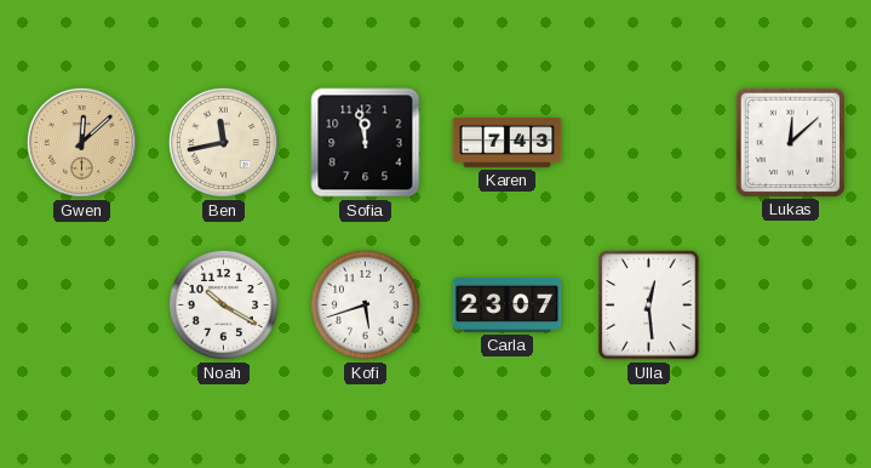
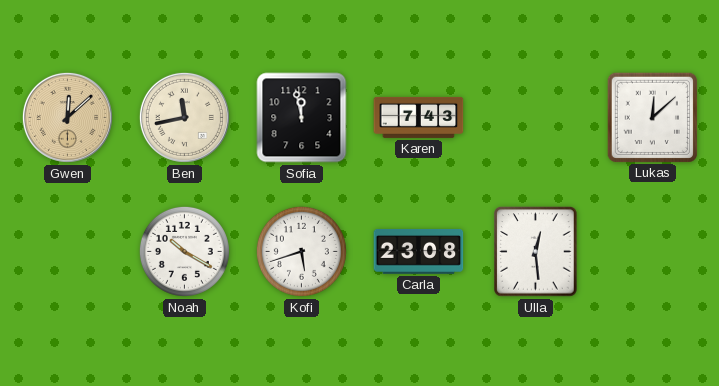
Carla: 23:07 -> 23:08 (419, 252)
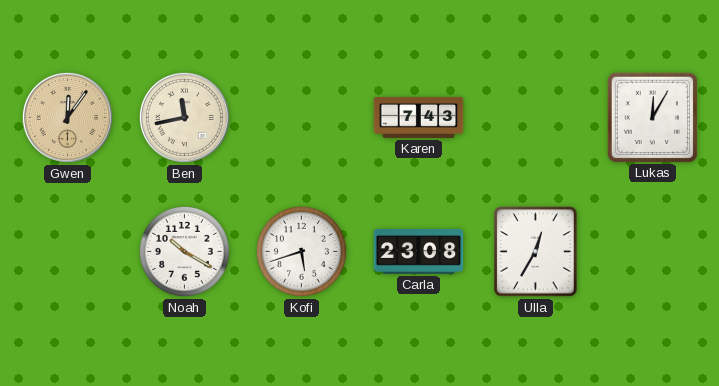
Gwen: 12:08 -> 12:06 (67, 117)
Sofia: 11:58 -> none (302, 118)
Lukas: 12:08 -> 12:05 (652, 117)
Ulla: 12:29 -> 12:35 (536, 252)
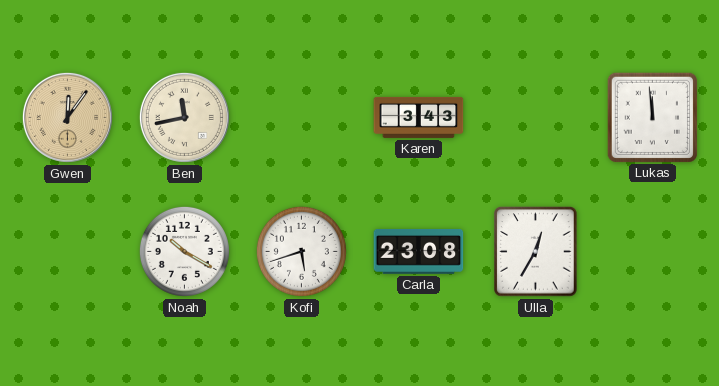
Karen: 7:43 -> 3:43 (419, 117)
Lukas: 12:05 -> 11:59 (652, 117)
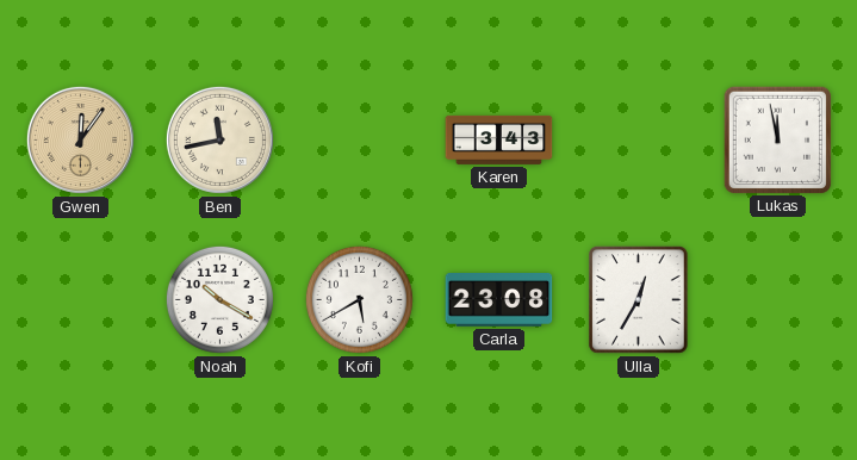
Lukas: 11:59 -> 11:58 (777, 139)
Kofi: 5:42 -> 5:40 (359, 299)
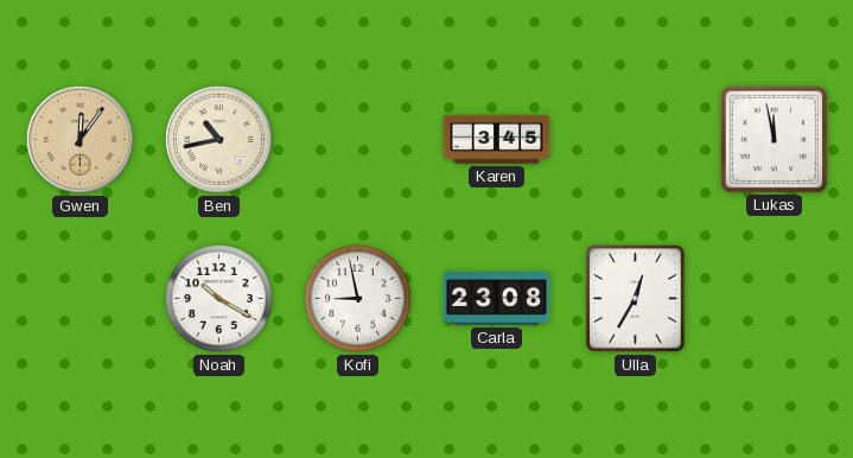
Ben: 11:43 -> 10:43 (218, 139)
Karen: 3:43 -> 3:45 (497, 139)
Kofi: 5:40 -> 8:58 (357, 298)
